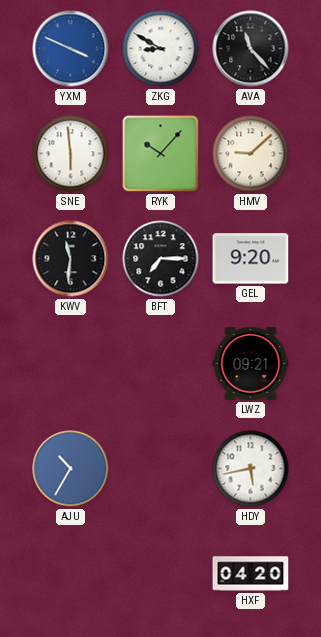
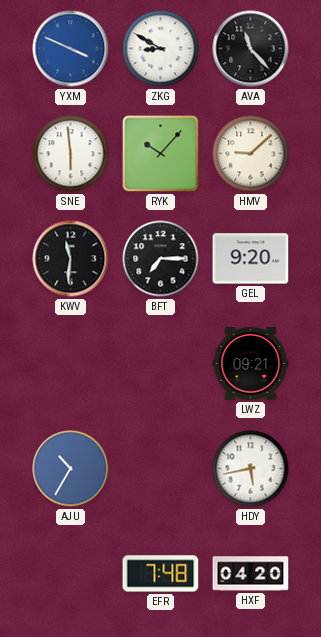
EFR: none -> 7:48 (161, 574)
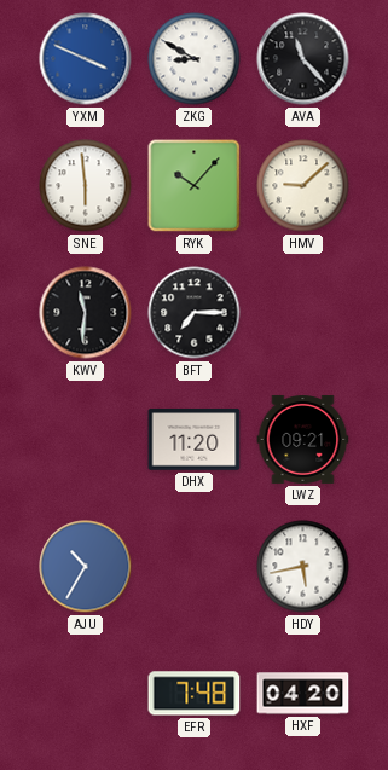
GEL: 9:20 -> none (251, 259)
DHX: none -> 11:20 (195, 440)
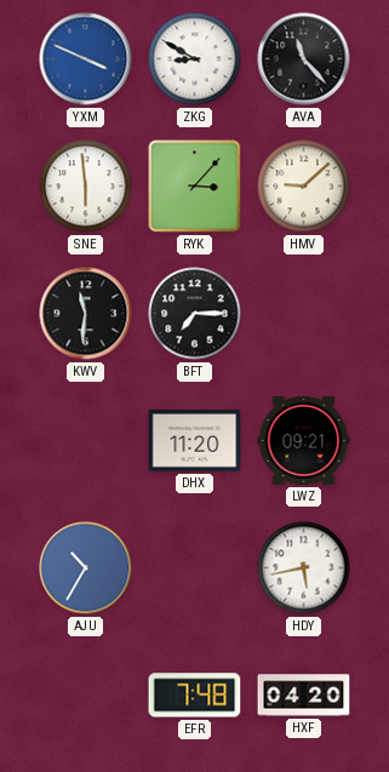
RYK: 10:07 -> 3:07 (195, 187)
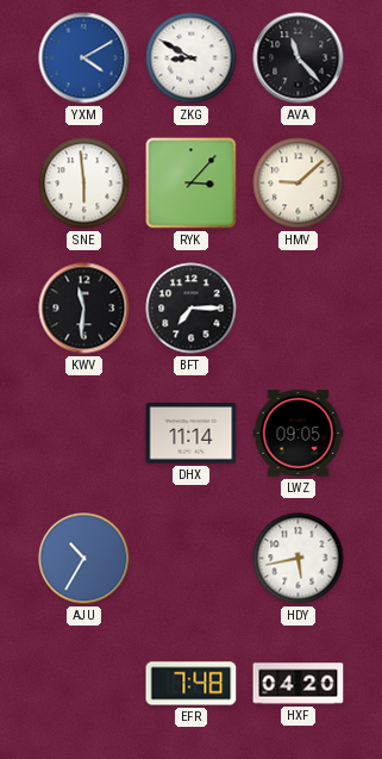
YXM: 3:49 -> 4:10 (84, 58)
DHX: 11:20 -> 11:14 (192, 434)
LWZ: 09:21 -> 09:05 (299, 433)
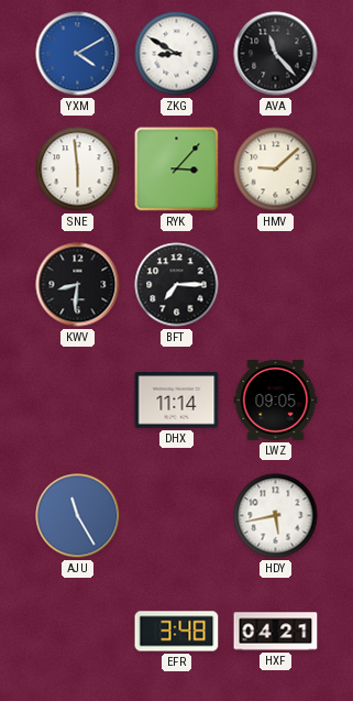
KWV: 11:31 -> 8:31 (78, 285)
AJU: 10:35 -> 11:25 (78, 516)
EFR: 7:48 -> 3:48 (177, 632)
HXF: 04:20 -> 04:21 (276, 632)
